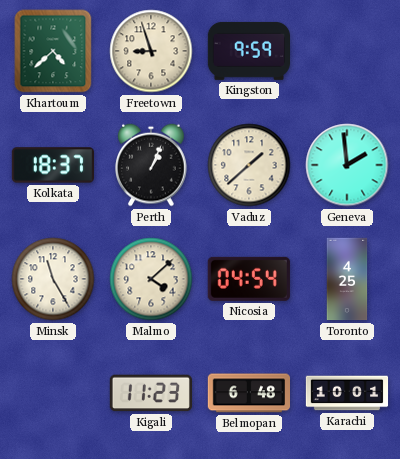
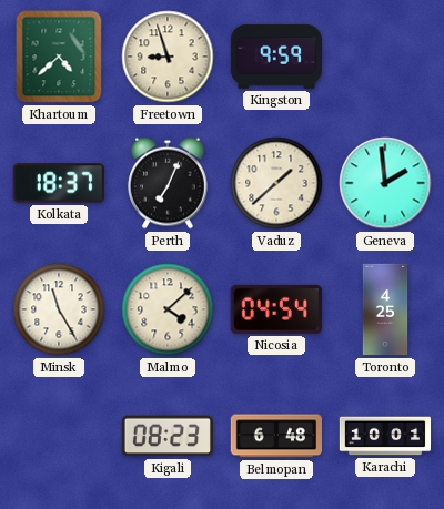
Perth: 1:04 -> 7:04 (168, 183)
Kigali: 11:23 -> 08:23 (167, 436)
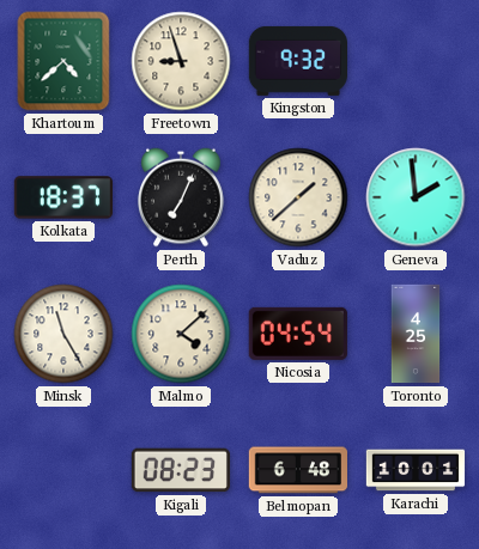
Kingston: 9:59 -> 9:32 (297, 61)
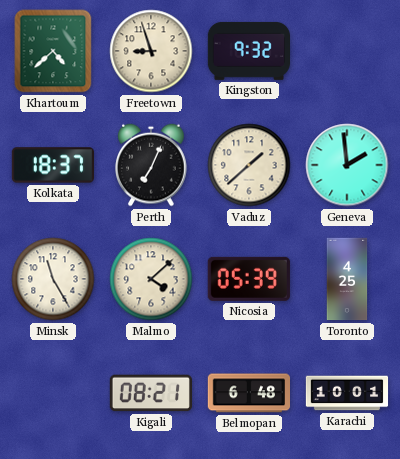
Nicosia: 04:54 -> 05:39 (249, 279)
Kigali: 08:23 -> 08:21 (150, 393)
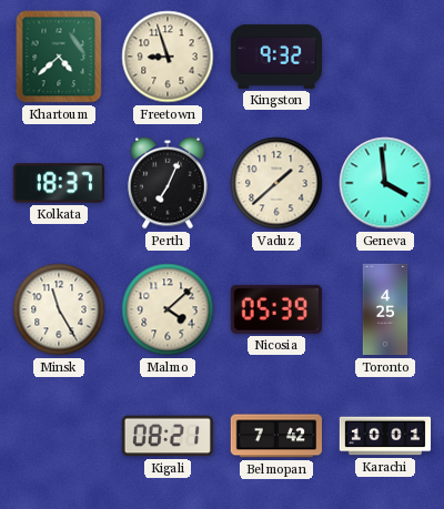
Geneva: 1:59 -> 3:59 (385, 183)
Belmopan: 6:48 -> 7:42 (275, 436)
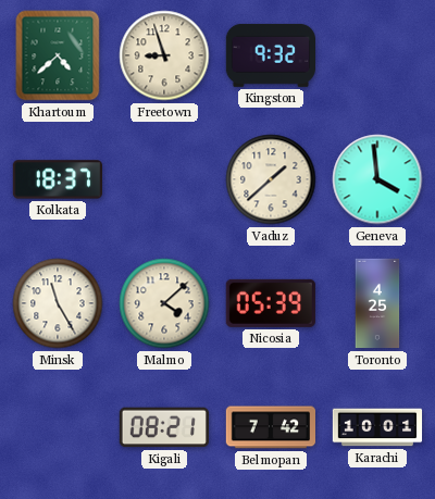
Perth: 7:04 -> none (168, 183)
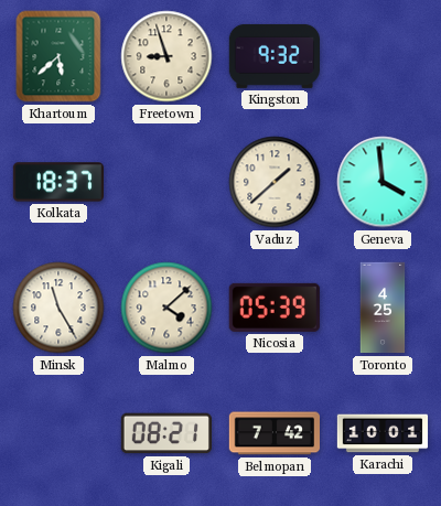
Khartoum: 4:38 -> 5:38 (58, 56)
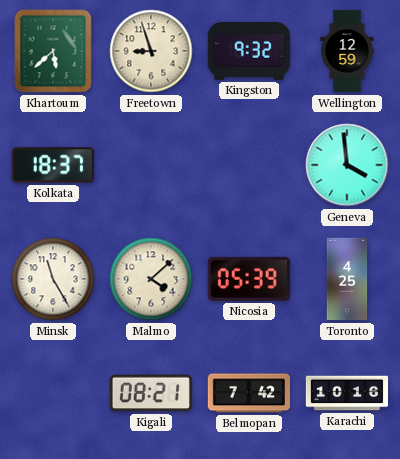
Wellington: none -> 12:59 (347, 51)
Vaduz: 1:38 -> none (275, 182)
Karachi: 10:01 -> 10:16 (347, 393)
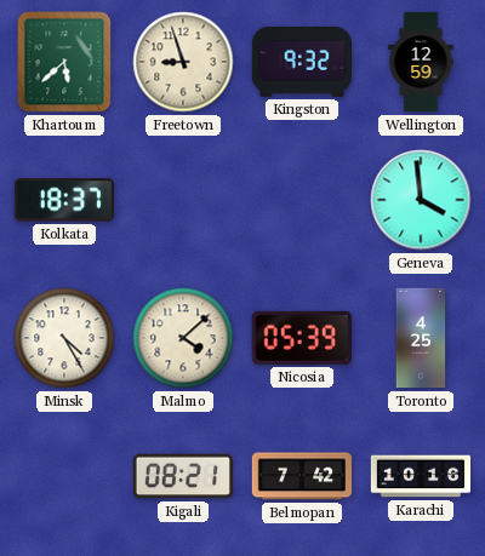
Minsk: 11:25 -> 4:25 (64, 338)
